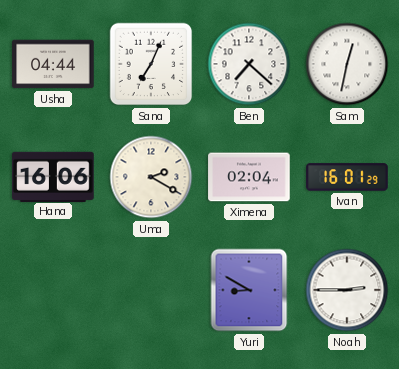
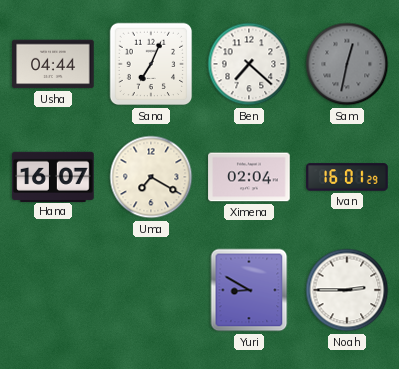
Sam dial: white -> grey (347, 64)
Hana: 16:06 -> 16:07 (53, 176)
Uma: 2:20 -> 7:20 (151, 177)
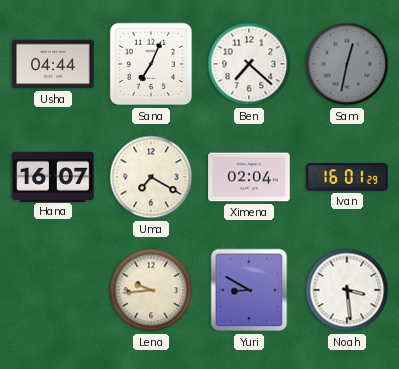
Lena: none -> 9:44 (151, 290)
Noah: 2:45 -> 3:29 (347, 290)
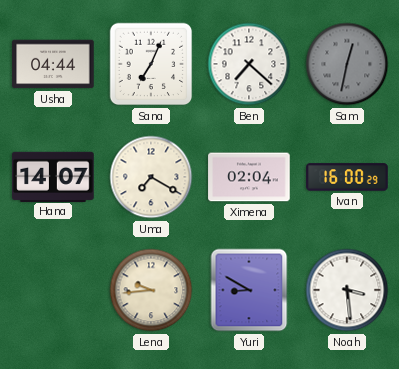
Hana: 16:07 -> 14:07 (53, 176)
Ivan: 16:01 -> 16:00 (347, 177)
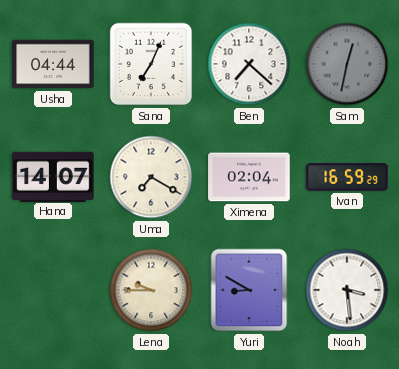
Ivan: 16:00 -> 16:59 (347, 177)
Lena: 9:44 -> 9:45 (151, 290)
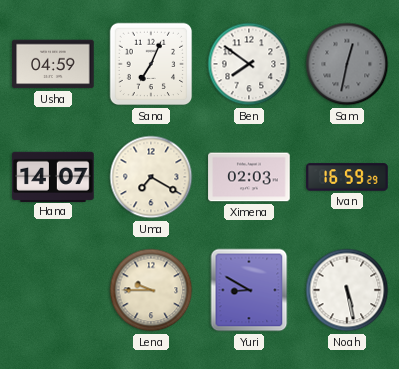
Usha: 04:44 -> 04:59 (53, 64)
Ben: 7:22 -> 7:51 (249, 64)
Ximena: 02:04 -> 02:03 (249, 177)
Noah: 3:29 -> 5:28 (347, 290)
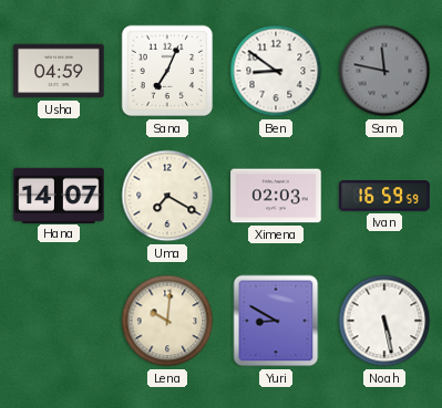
Ben: 7:51 -> 8:51 (276, 71)
Sam: 12:32 -> 11:47 (384, 71)
Ivan: 16:59:29 -> 16:59:59 (384, 196)
Lena: 9:45 -> 10:01 (167, 321)
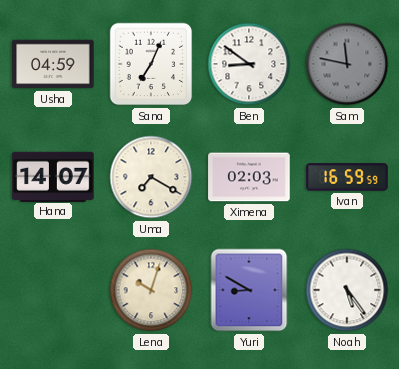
Lena: 10:01 -> 10:03 (151, 290)
Noah: 5:28 -> 5:24 (347, 290)
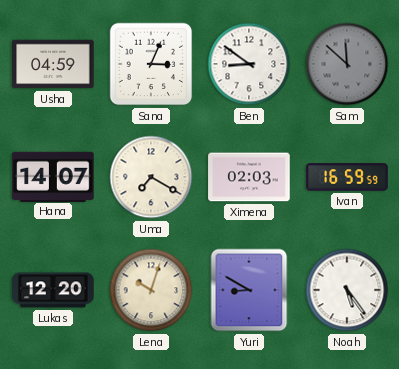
Sana: 7:04 -> 3:04 (151, 64)
Sam: 11:47 -> 11:52 (347, 64)
Lukas: none -> 12:20 (53, 290)
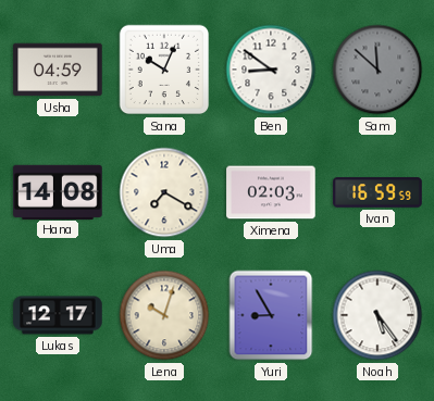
Sana: 3:04 -> 10:04 (164, 70)
Hana: 14:07 -> 14:08 (58, 191)
Lukas: 12:20 -> 12:17 (58, 315)
Yuri: 8:50 -> 8:55 (271, 315)
